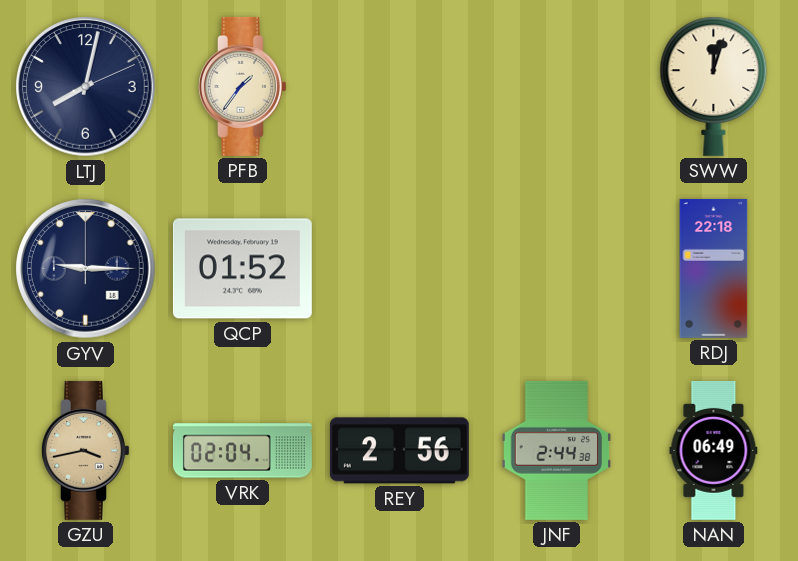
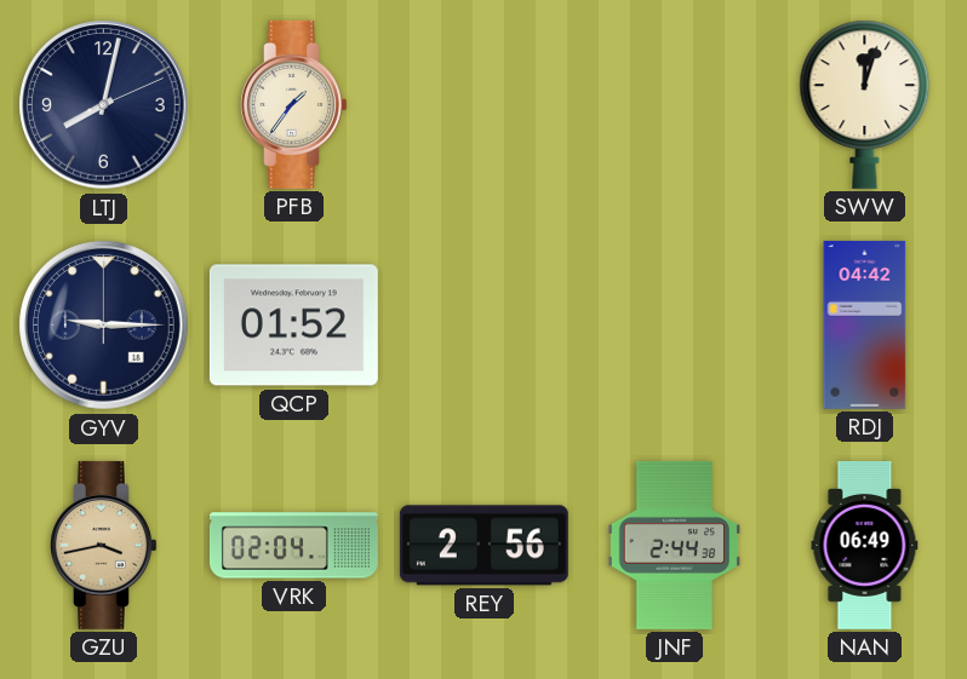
RDJ: 22:18 -> 04:42 (865, 324)
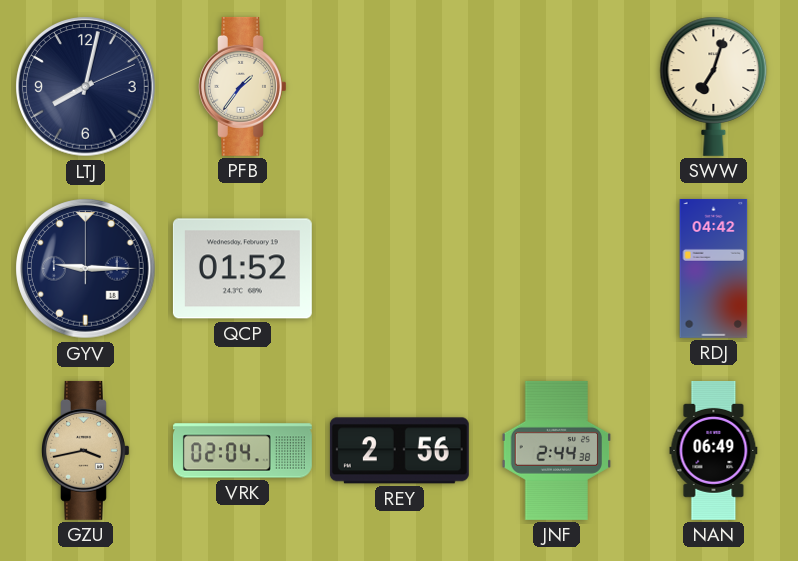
SWW: 12:03 -> 7:03 (714, 86)
